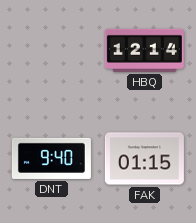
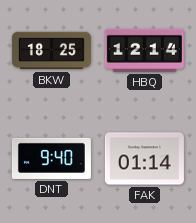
BKW: none -> 18:25 (51, 51)
FAK: 01:15 -> 01:14 (144, 159)
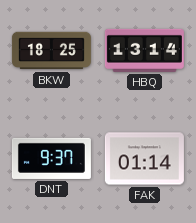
HBQ: 12:14 -> 13:14 (144, 50)
DNT: 9:40 -> 9:37 (51, 158)
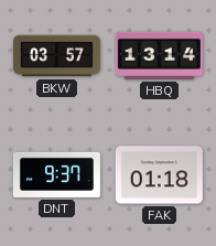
BKW: 18:25 -> 03:57 (56, 56)
FAK: 01:14 -> 01:18 (159, 175)
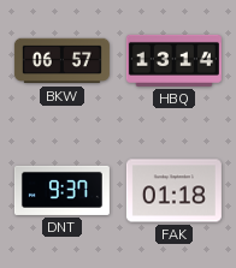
BKW: 03:57 -> 06:57 (61, 61)
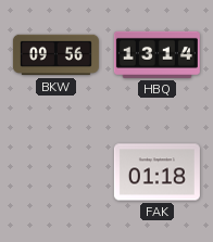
BKW: 06:57 -> 09:56 (55, 55)
DNT: 9:37 -> none (61, 190)
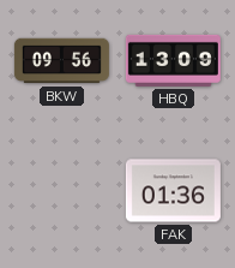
HBQ: 13:14 -> 13:09 (173, 60)
FAK: 01:18 -> 01:36 (173, 191)
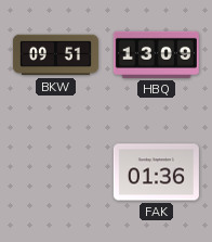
BKW: 09:56 -> 09:51 (55, 55)
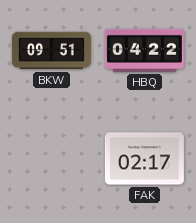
HBQ: 13:09 -> 04:22 (144, 50)
FAK: 01:36 -> 02:17 (144, 159)
